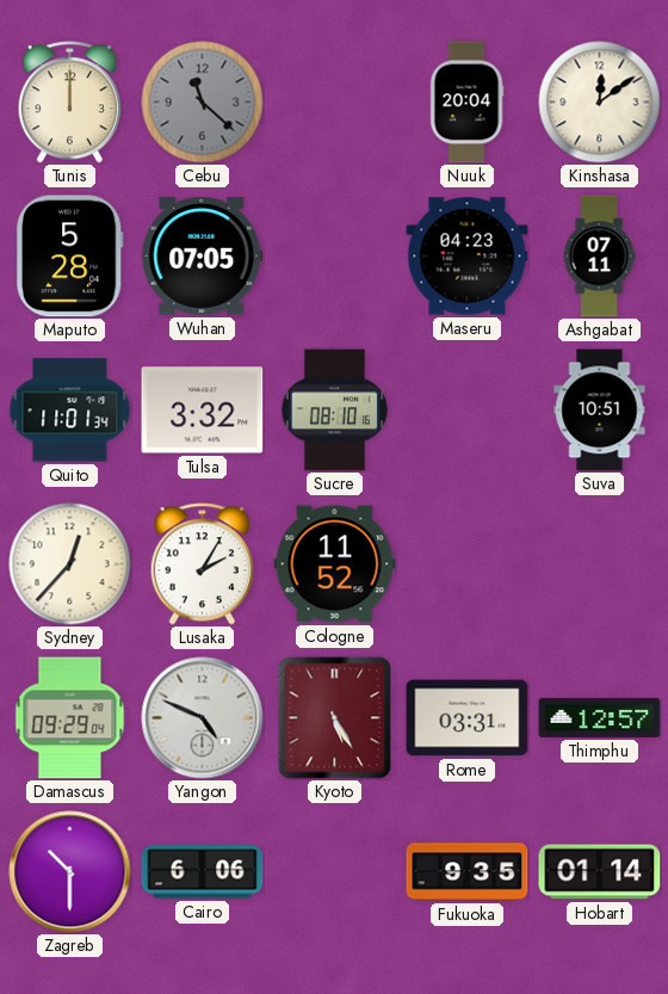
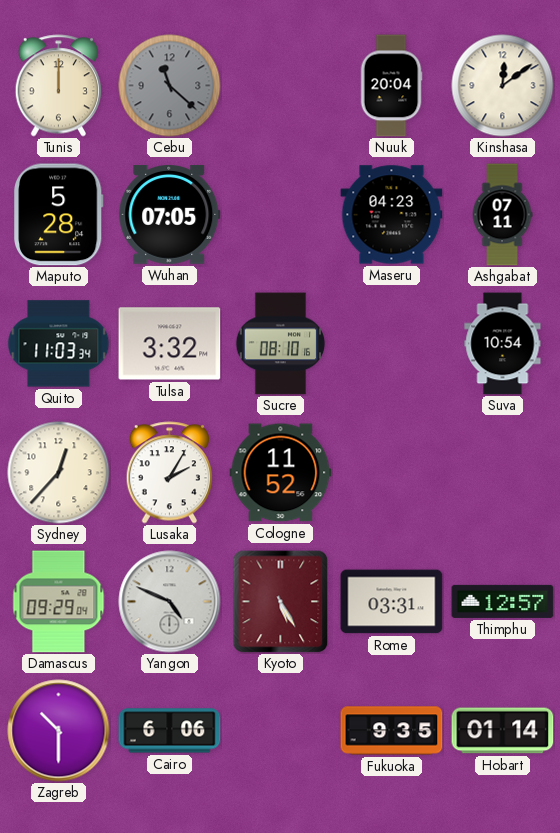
Quito: 11:01 -> 11:03 (59, 344)
Suva: 10:51 -> 10:54 (503, 344)
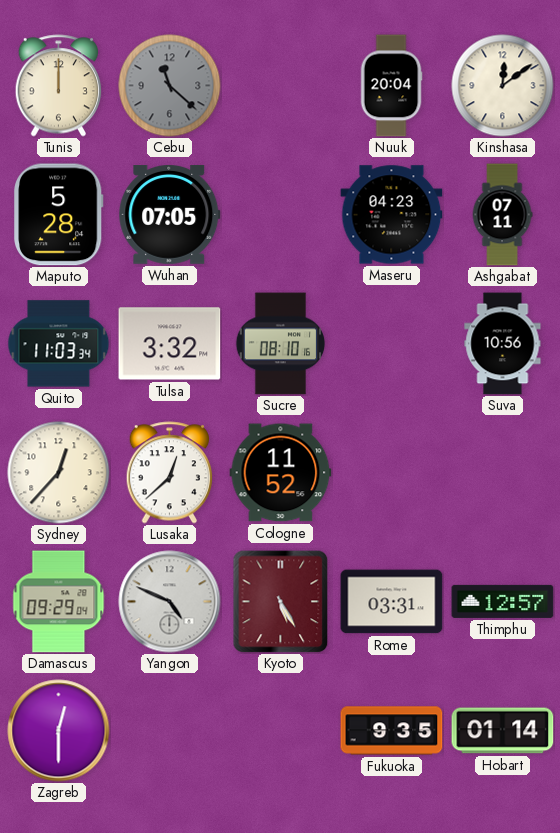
Suva: 10:54 -> 10:56 (503, 344)
Lusaka: 2:05 -> 12:38 (170, 473)
Zagreb: 10:30 -> 12:30 (59, 731)
Cairo: 6:06 -> none (170, 731)
